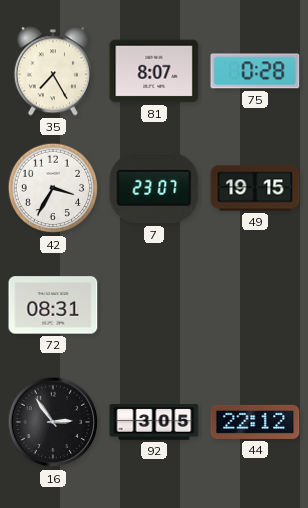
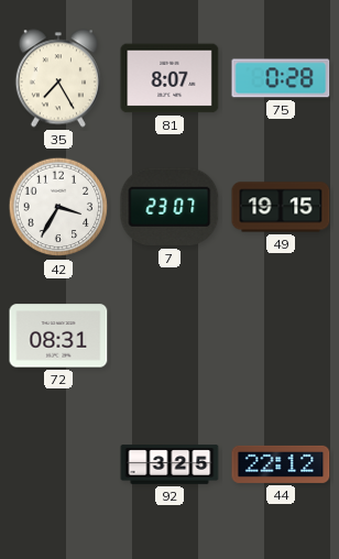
16: 2:54 -> none (53, 422)
92: 3:05 -> 3:25 (169, 464)
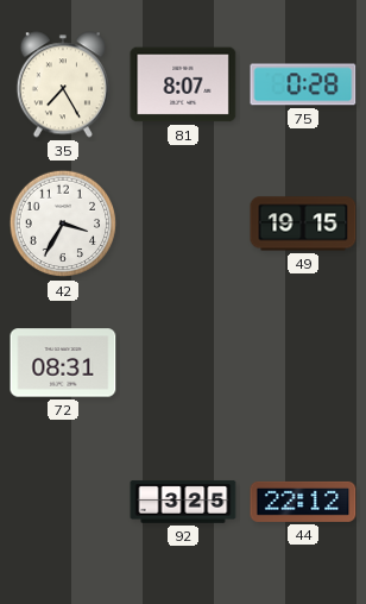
7: 23:07 -> none (169, 207)
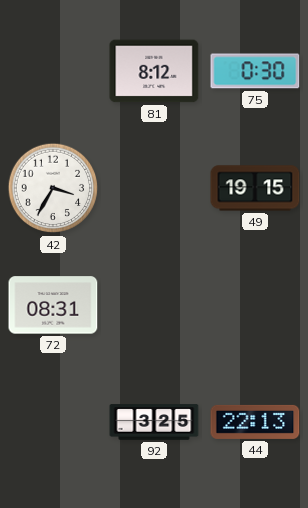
35: 7:25 -> none (63, 84)
81: 8:07 -> 8:12 (154, 71)
75: 0:28 -> 0:30 (255, 71)
44: 22:12 -> 22:13 (255, 422)
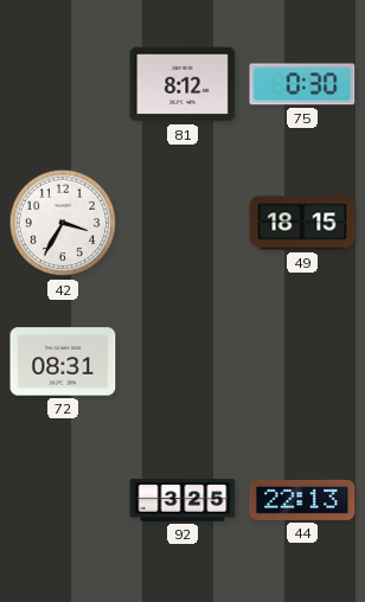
49: 19:15 -> 18:15 (302, 223)
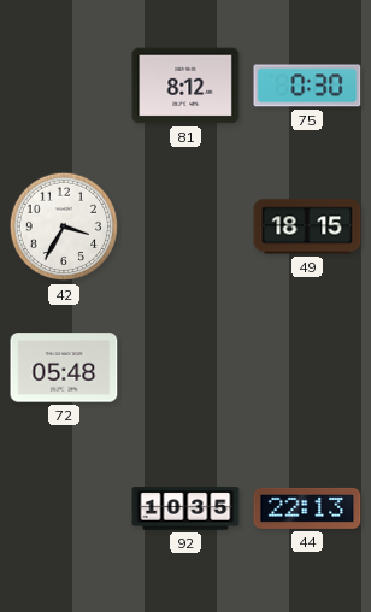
72: 08:31 -> 05:48 (64, 367)
92: 3:25 -> 10:35 (185, 508)
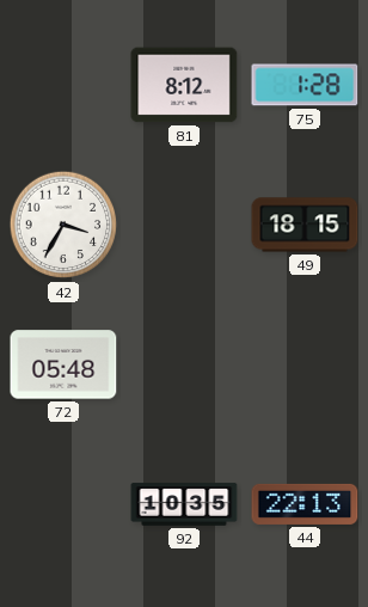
75: 0:30 -> 1:28 (305, 85)
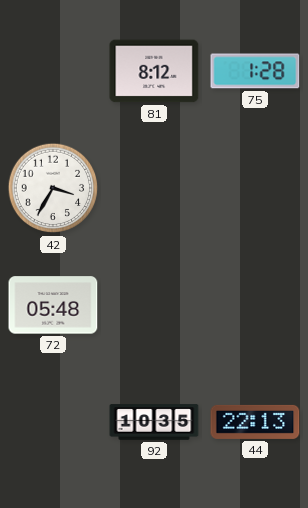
49: 18:15 -> none (305, 225)
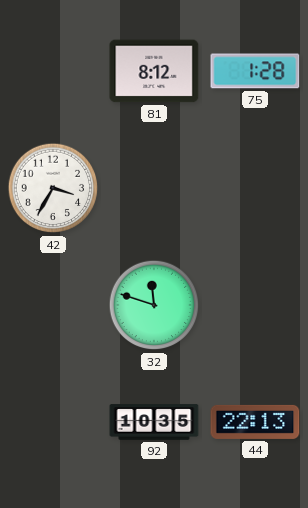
72: 05:48 -> none (53, 305)
32: none -> 11:48 (154, 305)
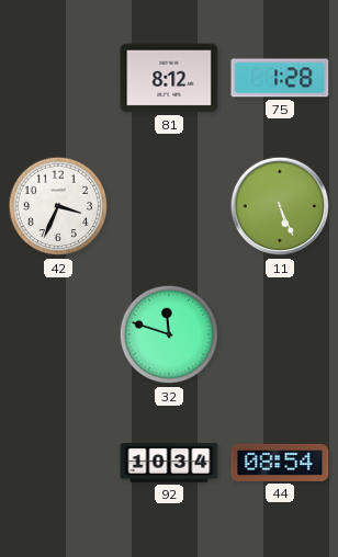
42: 3:35 -> 3:34 (58, 206)
11: none -> 5:26 (280, 206)
92: 10:35 -> 10:34 (169, 463)
44: 22:13 -> 08:54 (280, 463)
